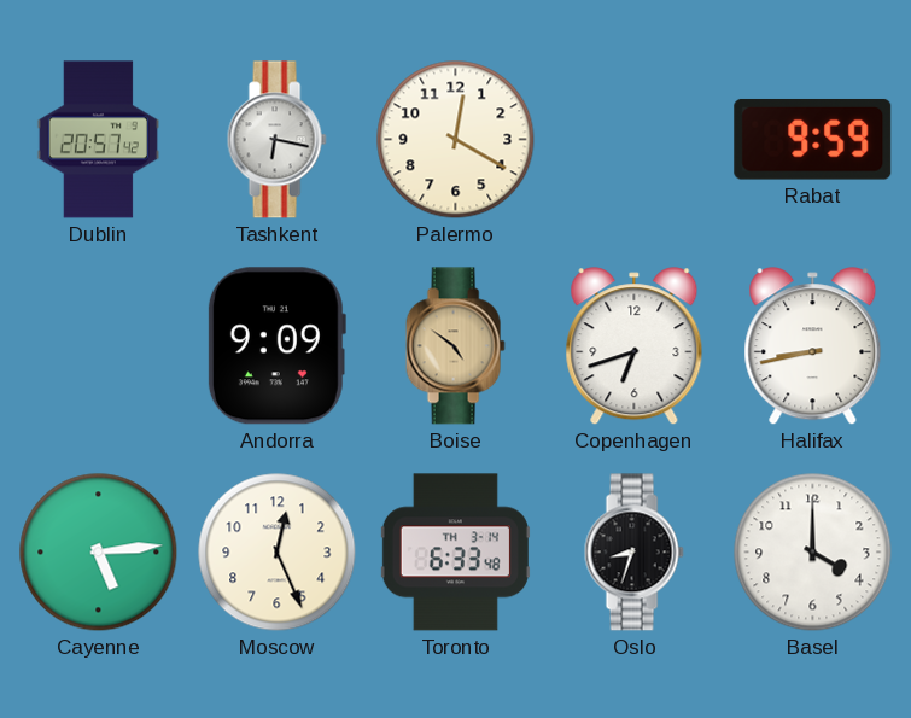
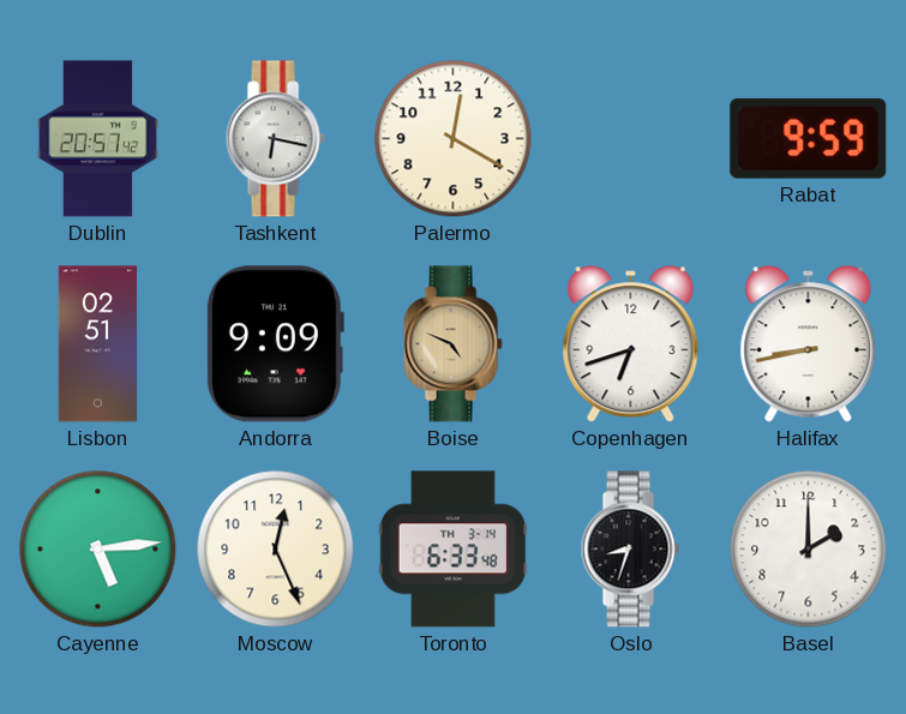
Lisbon: none -> 02:51 (98, 344)
Boise: 4:51 -> 4:49 (452, 344)
Basel: 4:00 -> 2:00 (809, 550)
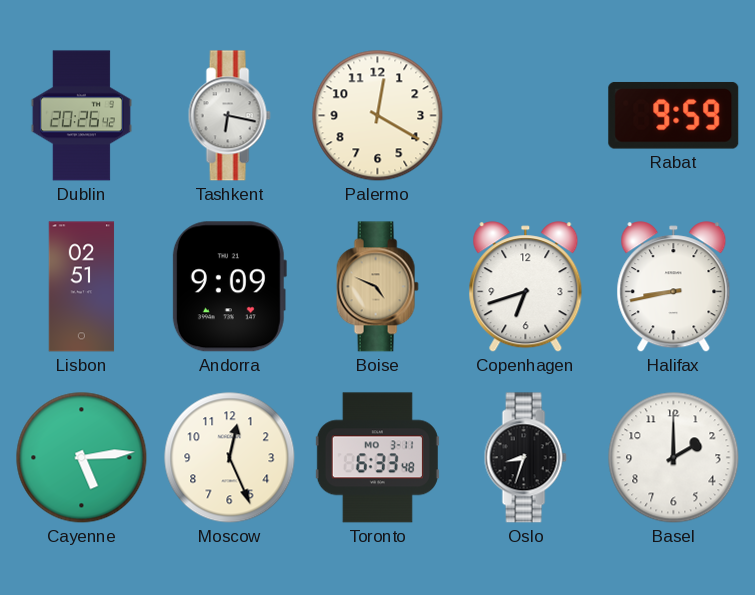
Dublin: 20:57 -> 20:26 (81, 116)
Toronto date: TH 3-14 -> MO 3-11 (377, 458)
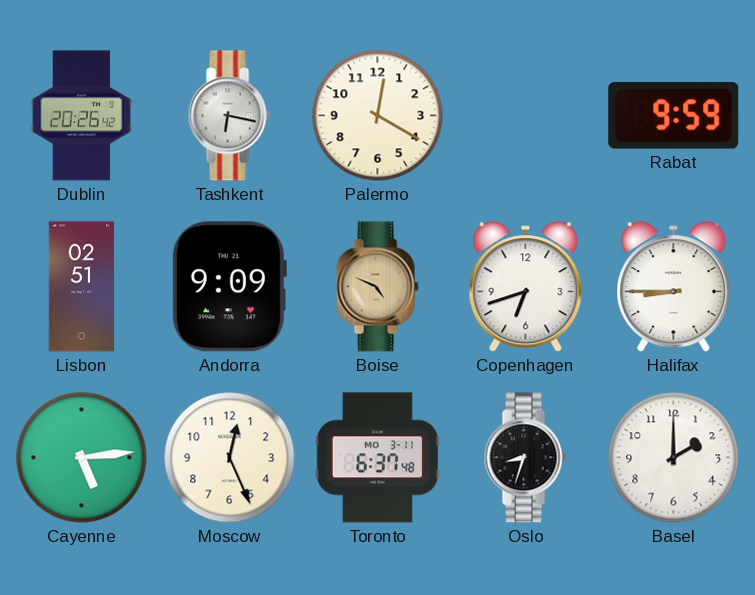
Halifax: 8:43 -> 8:45 (674, 287)
Toronto: 6:33 -> 6:37 (377, 458)
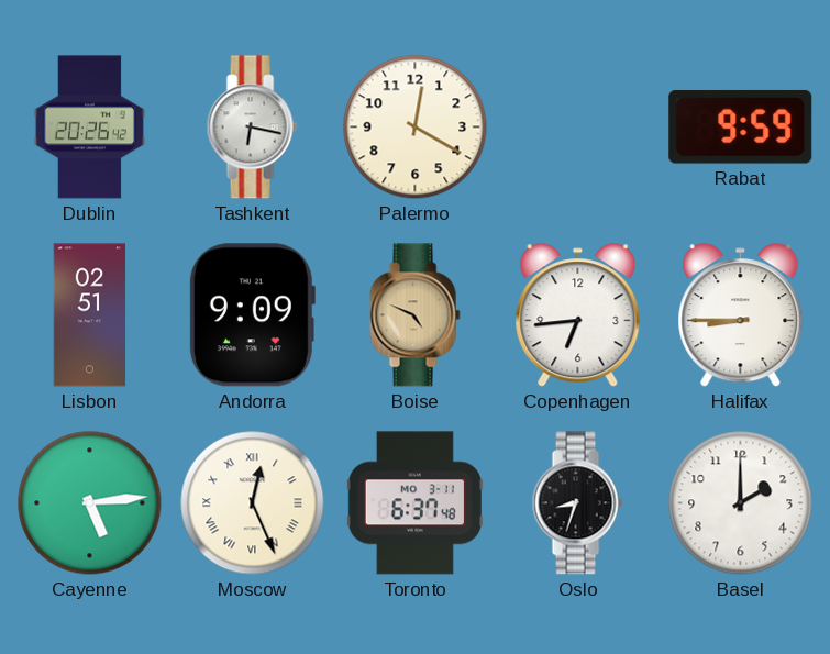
Copenhagen: 6:42 -> 6:44 (578, 315)
Moscow numerals: Arabic -> Roman (253, 503)
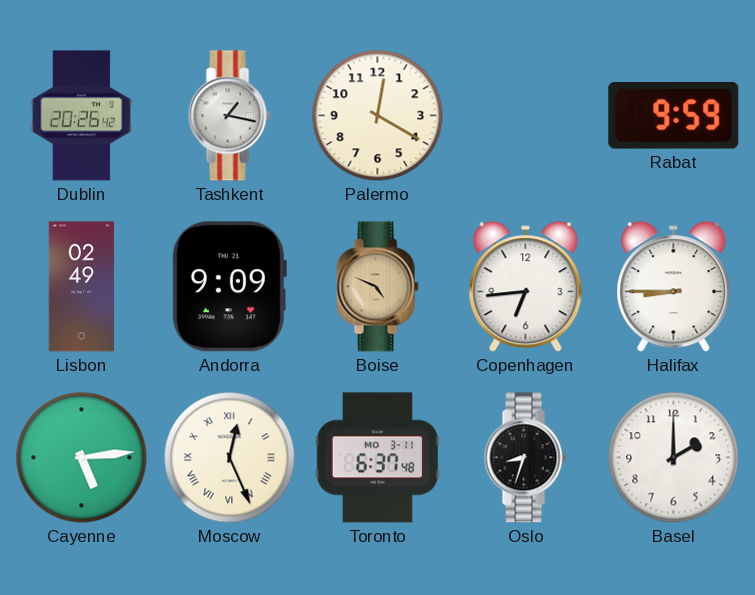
Tashkent: 6:17 -> 1:17 (229, 116)
Lisbon: 02:51 -> 02:49 (82, 287)
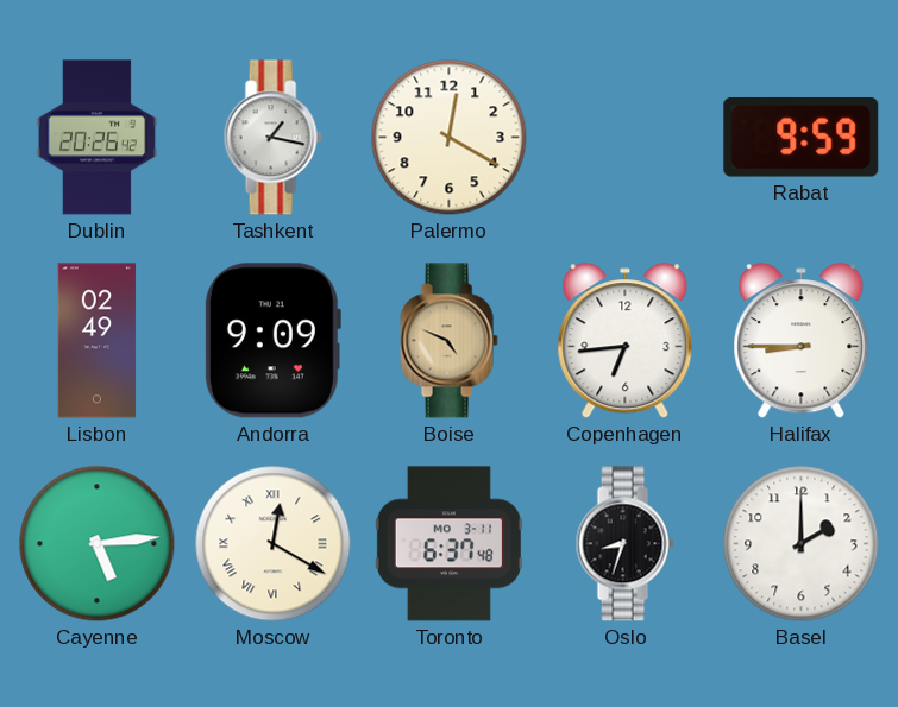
Moscow: 12:26 -> 12:20 (274, 544)
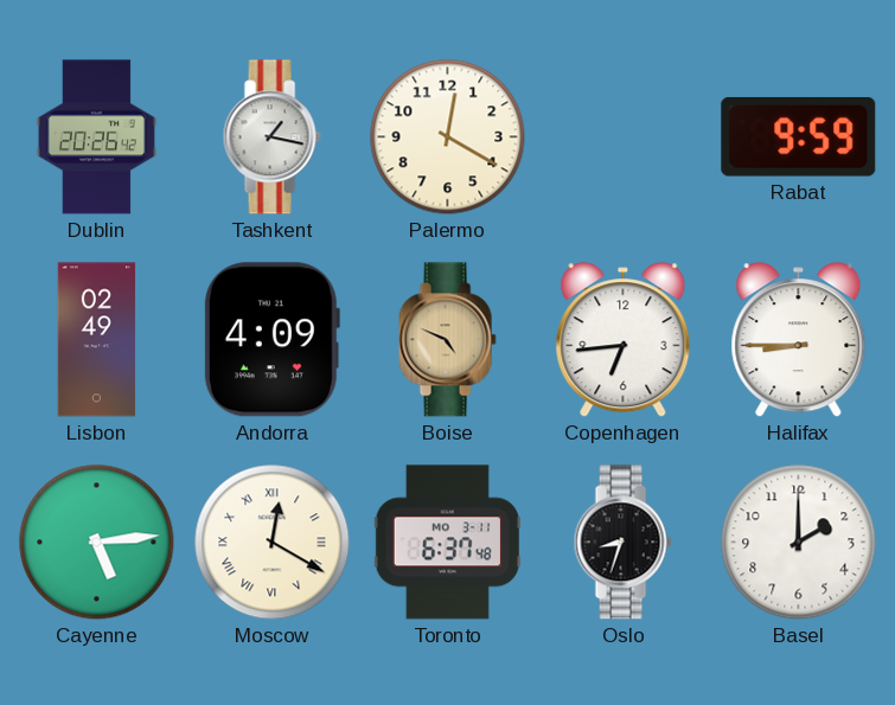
Andorra: 9:09 -> 4:09 (271, 340)
